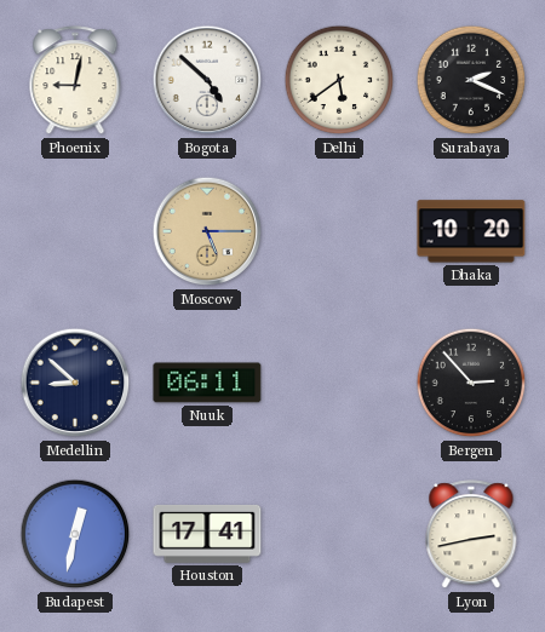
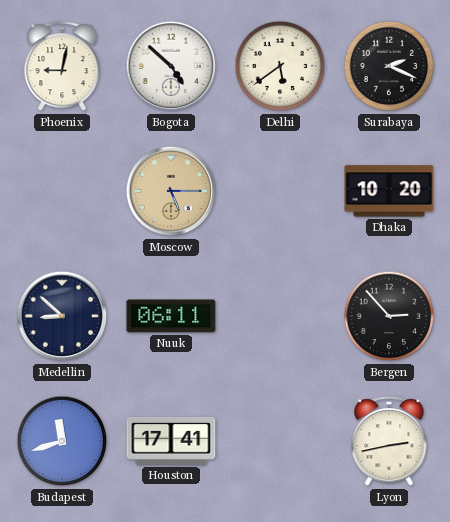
Budapest: 12:32 -> 11:42 (62, 441)
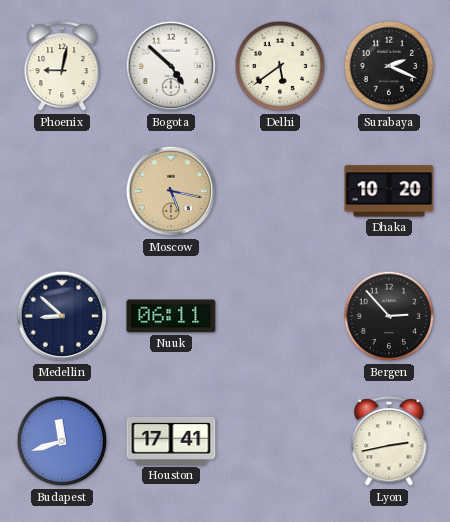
Moscow: 5:15 -> 5:17 (171, 191)
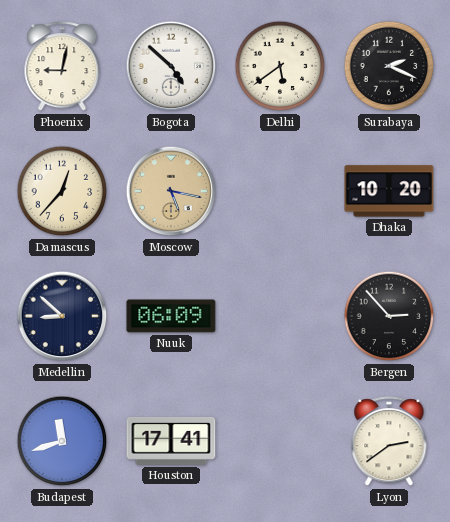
Damascus: none -> 12:37 (62, 191)
Nuuk: 06:11 -> 06:09 (171, 316)
Lyon: 2:43 -> 2:39 (389, 442)
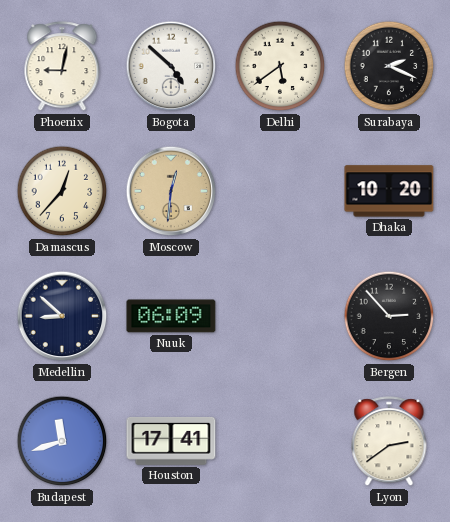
Moscow: 5:17 -> 12:31 (171, 191)
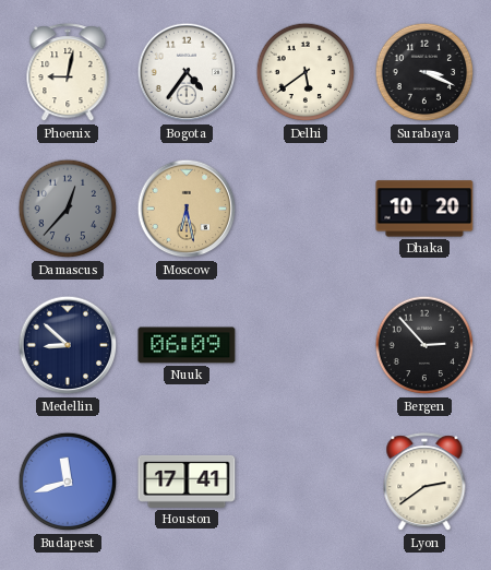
Bogota: 4:52 -> 4:36 (187, 72)
Surabaya: 2:19 -> 3:19 (424, 72)
Damascus dial: cream -> grey (68, 209)
Moscow: 12:31 -> 6:28 (187, 209)
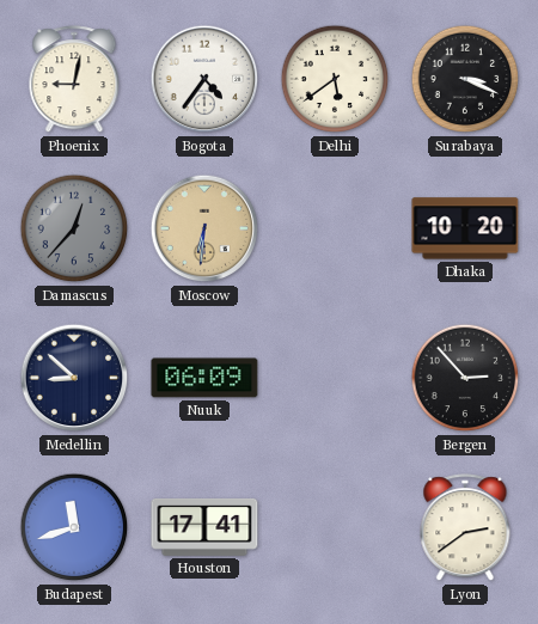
Moscow: 6:28 -> 6:31 (204, 228)
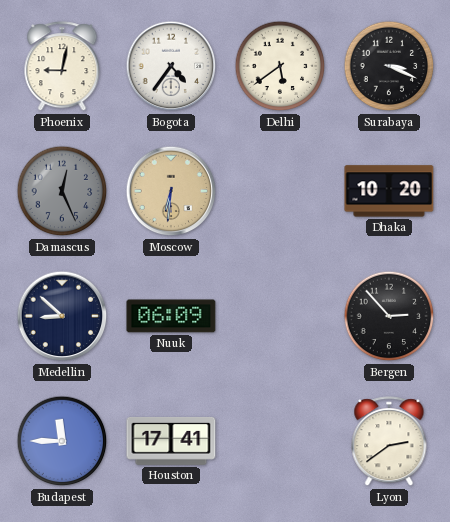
Damascus: 12:37 -> 12:26 (62, 191)
Budapest: 11:42 -> 11:45 (62, 441)
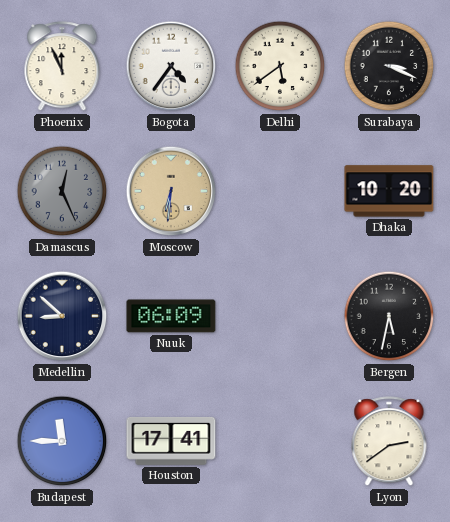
Phoenix: 9:02 -> 11:56 (62, 67)
Bergen: 2:53 -> 5:32 (389, 316)
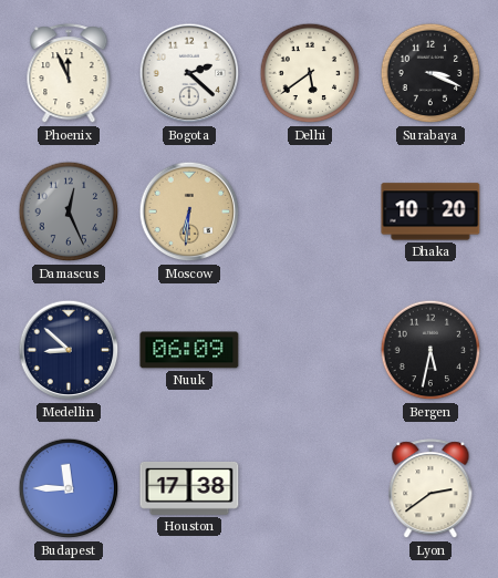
Bogota: 4:36 -> 2:22 (189, 73)
Houston: 17:41 -> 17:38 (189, 488)
